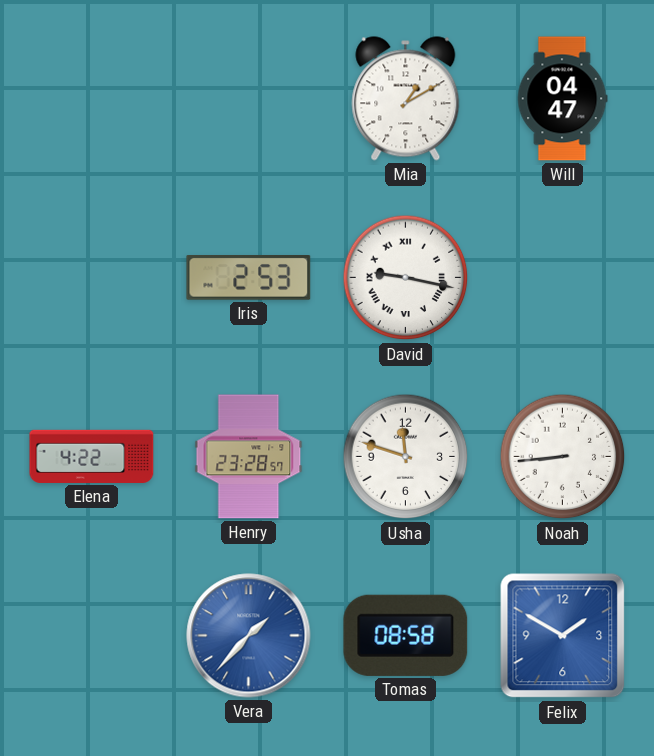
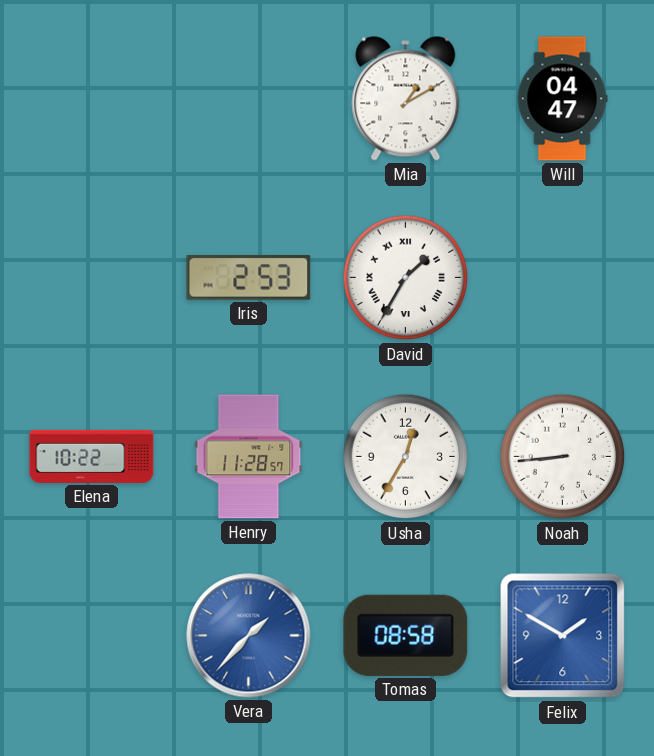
David: 9:17 -> 1:35 (406, 278)
Elena: 4:22 -> 10:22 (92, 456)
Henry: 23:28 -> 11:28 (249, 457)
Usha: 11:48 -> 12:35 (406, 457)
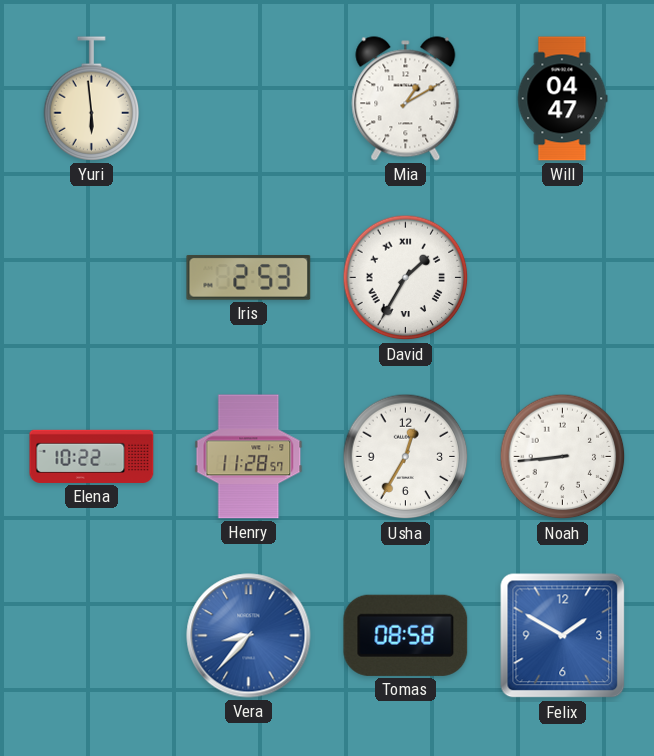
Yuri: none -> 5:59 (92, 99)
Vera: 1:37 -> 8:37 (249, 636)
